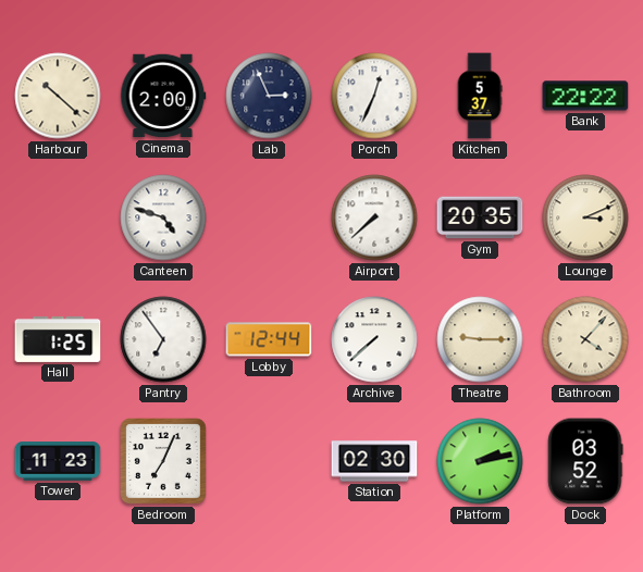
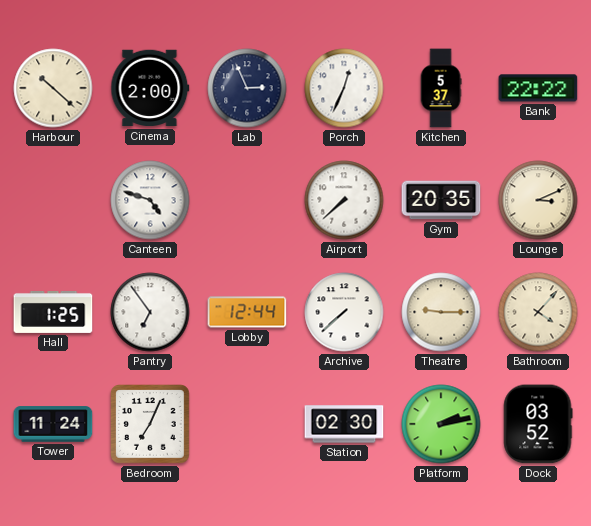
Tower: 11:23 -> 11:24 (53, 424)
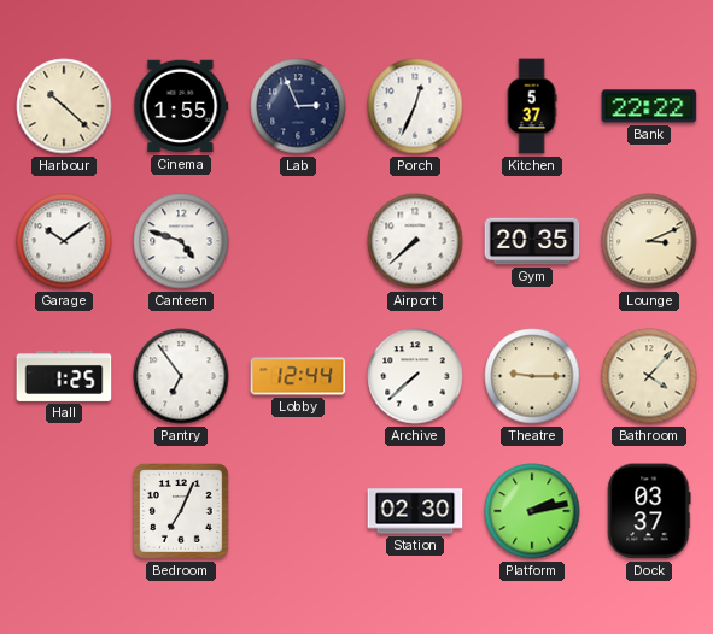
Cinema: 2:00 -> 1:55 (181, 106)
Garage: none -> 10:09 (64, 241)
Tower: 11:24 -> none (53, 424)
Dock: 03:52 -> 03:37 (649, 511)
